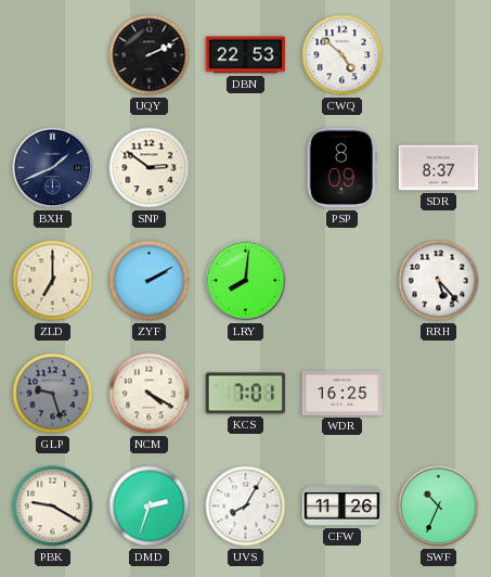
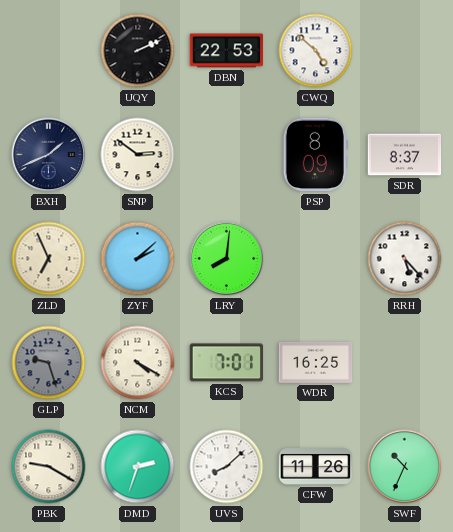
ZLD: 7:00 -> 6:56 (49, 259)
ZYF: 2:10 -> 2:08 (138, 259)
UVS: 8:05 -> 8:08 (227, 467)
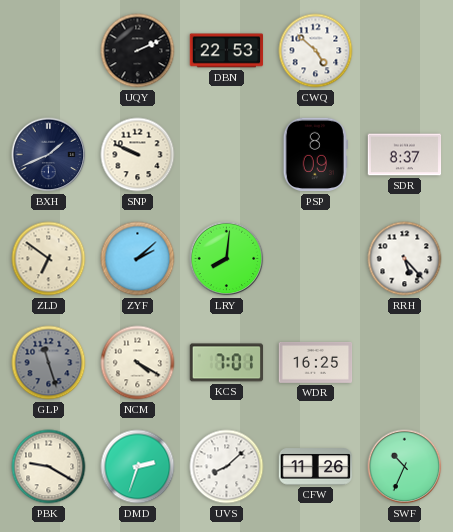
SNP: 2:51 -> 9:49 (138, 155)
ZLD: 6:56 -> 6:51 (49, 259)
GLP: 9:27 -> 11:27 (49, 363)
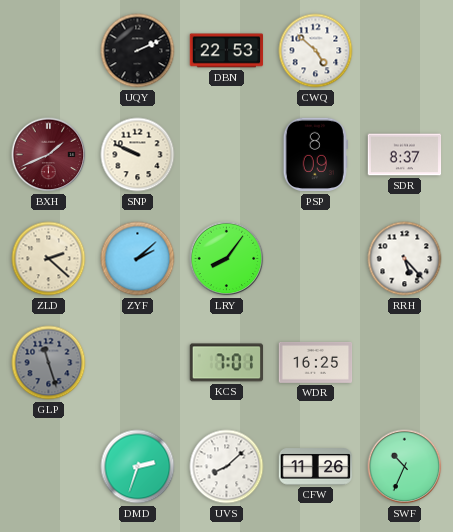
BXH dial: navy -> burgundy (49, 155)
ZLD: 6:51 -> 2:22 (49, 259)
LRY: 8:01 -> 8:06 (227, 259)
NCM: 4:20 -> none (138, 363)
PBK: 9:20 -> none (49, 467)
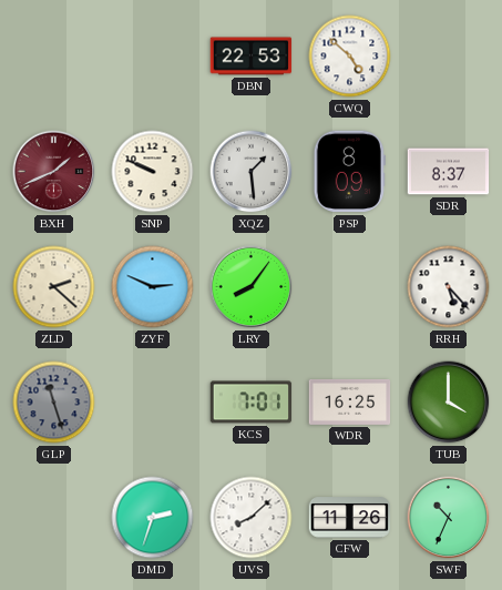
UQY: 2:11 -> none (138, 51)
XQZ: none -> 1:29 (252, 172)
ZYF: 2:08 -> 2:49 (153, 287)
TUB: none -> 4:00 (449, 403)
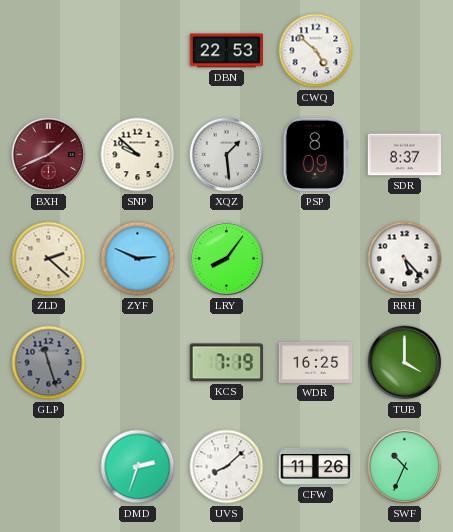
SNP: 9:49 -> 9:52 (138, 155)
KCS: 7:01 -> 7:19 (227, 363)
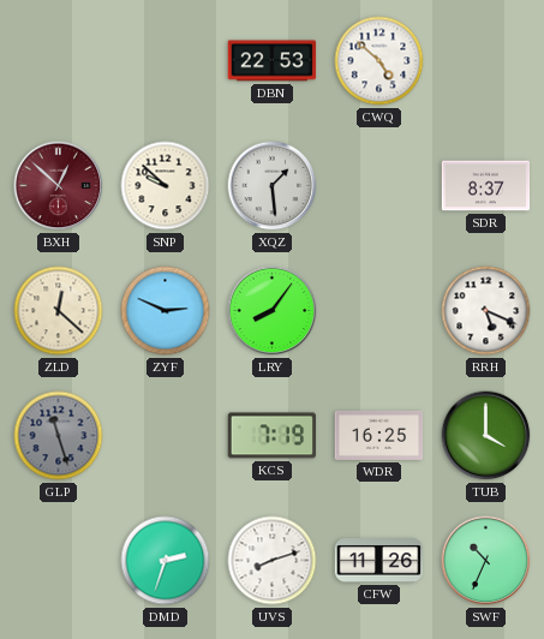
BXH: 1:41 -> 12:52 (59, 186)
PSP: 8:09 -> none (315, 155)
ZLD: 2:22 -> 12:22 (59, 311)
RRH: 5:23 -> 5:19 (486, 311)
UVS: 8:08 -> 8:12 (273, 561)
